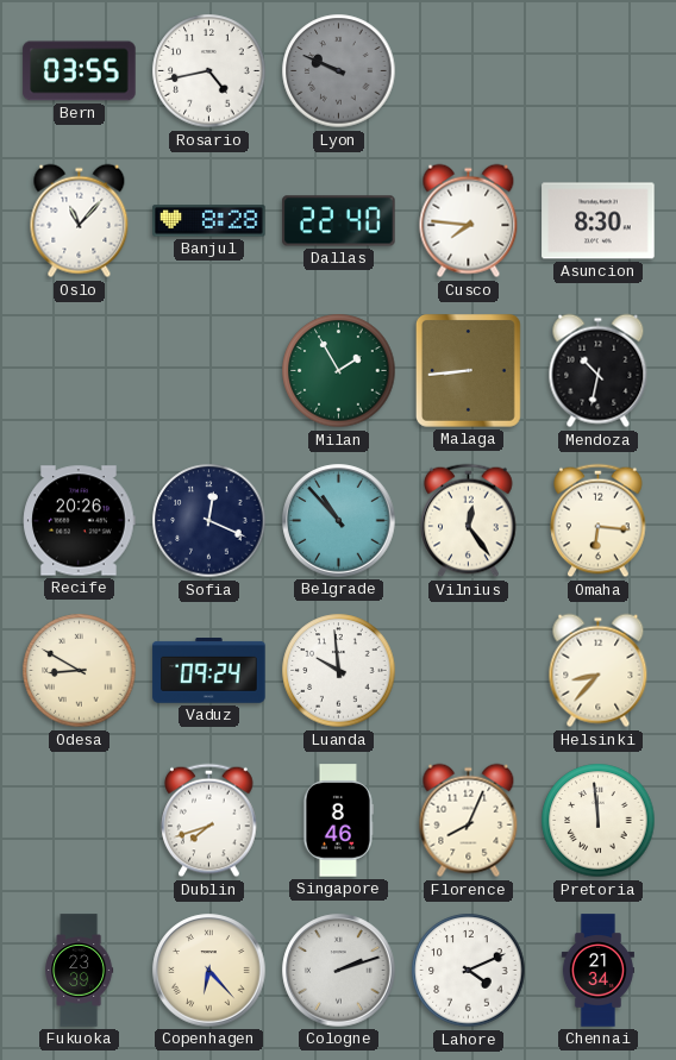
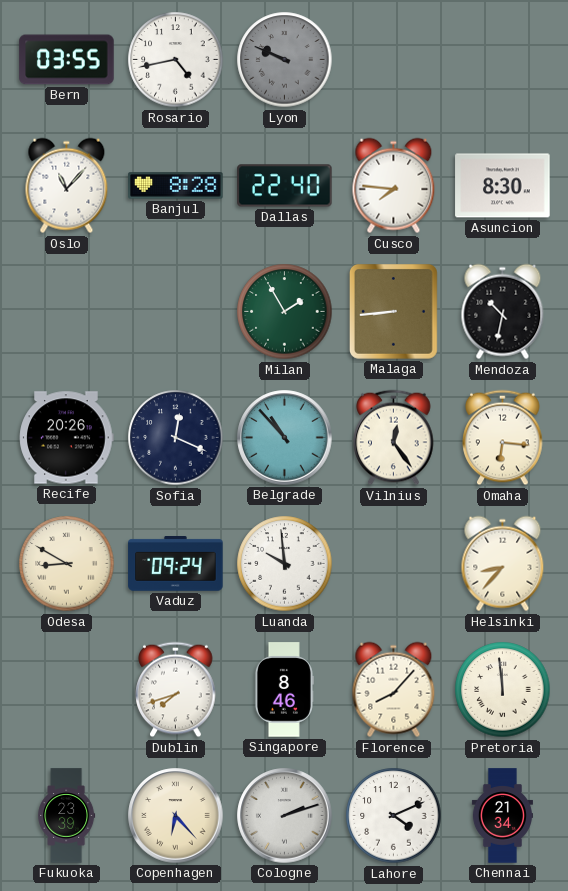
Florence: 8:04 -> 8:07 (394, 690)
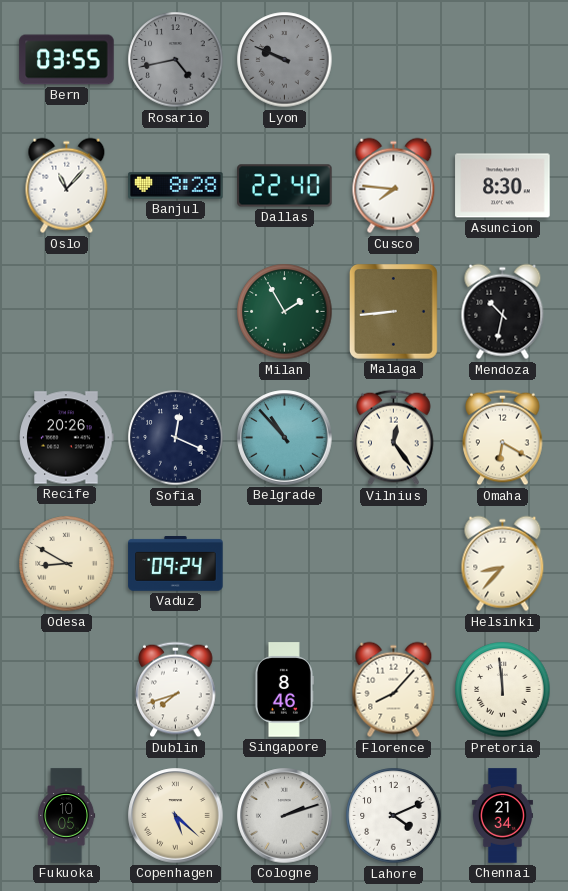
Rosario dial: white -> grey (176, 60)
Omaha: 6:16 -> 6:20 (503, 438)
Luanda: 9:59 -> none (285, 564)
Fukuoka: 23:39 -> 10:05 (67, 816)
Copenhagen: 6:23 -> 5:22 (176, 816)
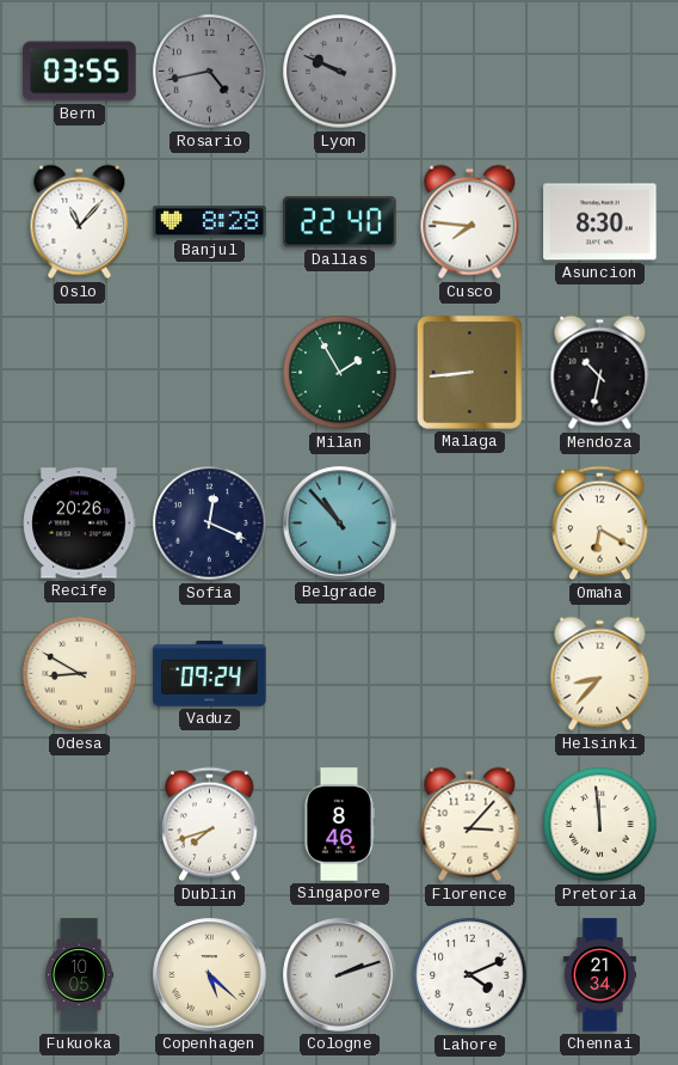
Vilnius: 12:24 -> none (394, 438)
Florence: 8:07 -> 3:07 (470, 825)
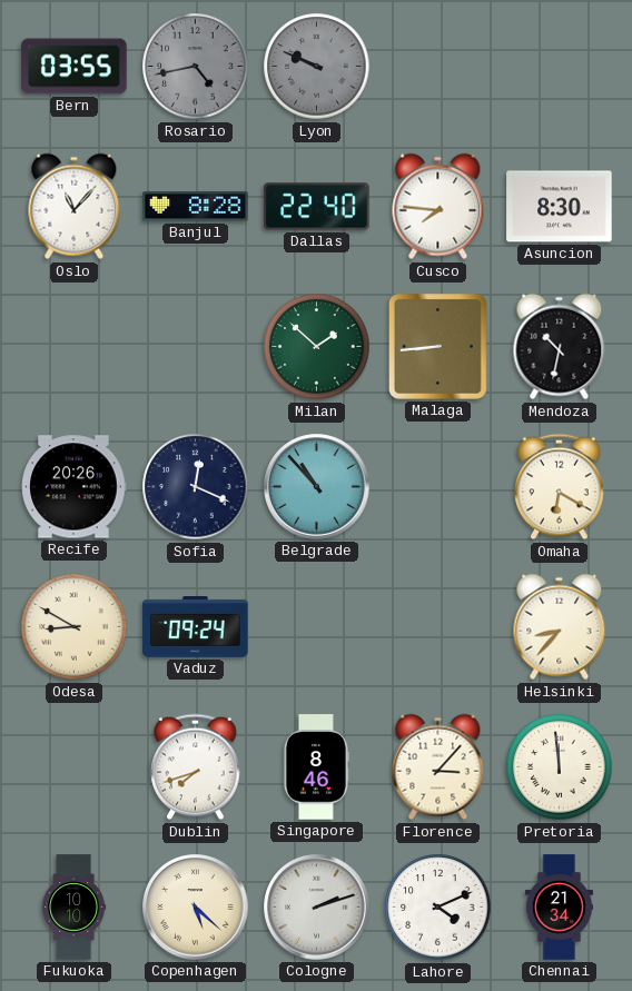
Milan: 1:55 -> 1:52 (317, 347)
Fukuoka: 10:05 -> 10:10 (75, 908)
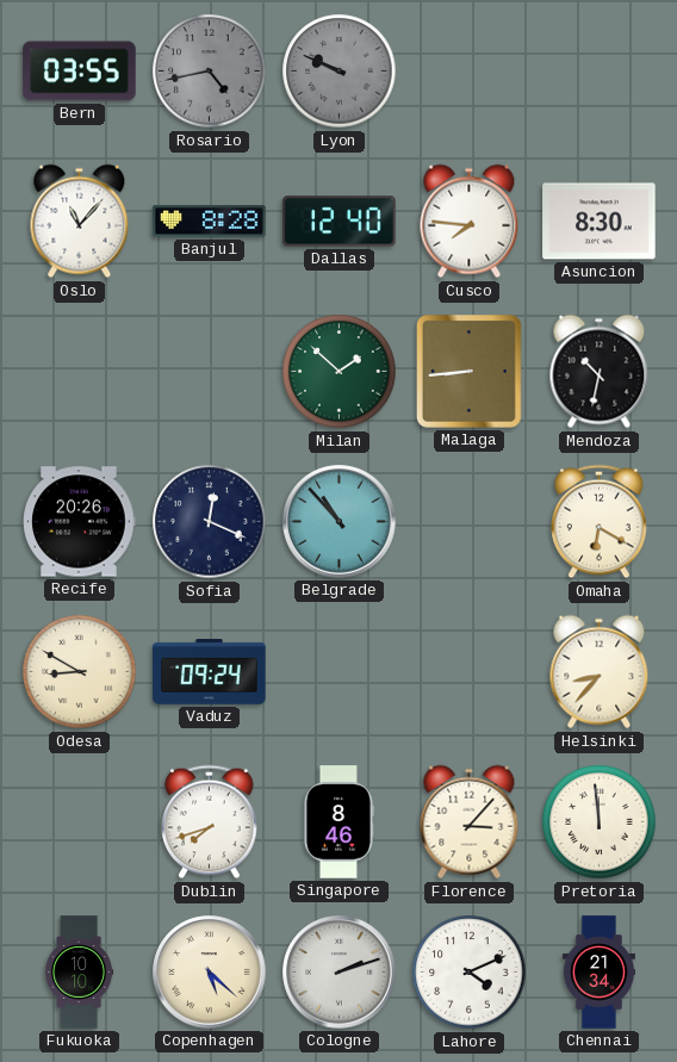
Dallas: 22:40 -> 12:40 (340, 222)
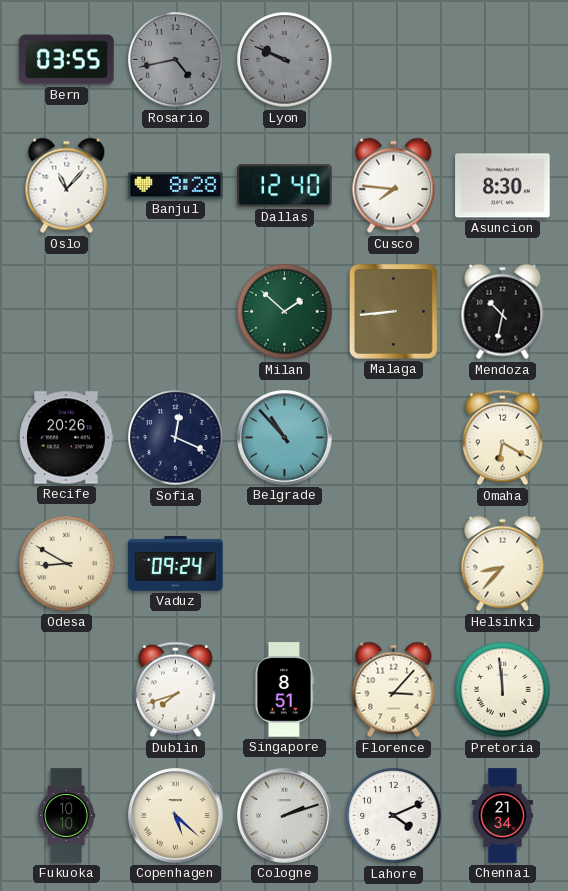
Singapore: 8:46 -> 8:51 (284, 690)
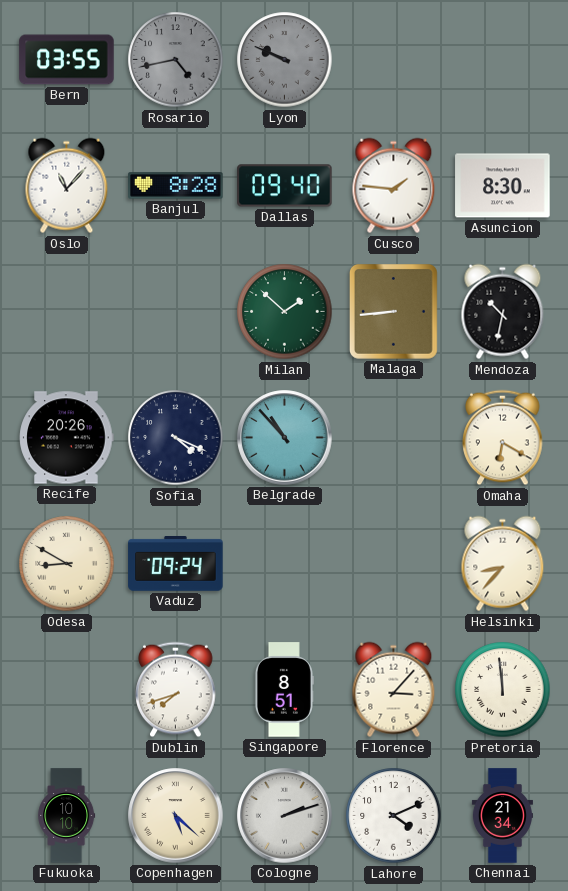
Dallas: 12:40 -> 09:40 (285, 186)
Cusco: 7:46 -> 1:46 (394, 186)
Sofia: 12:19 -> 4:19 (176, 438)
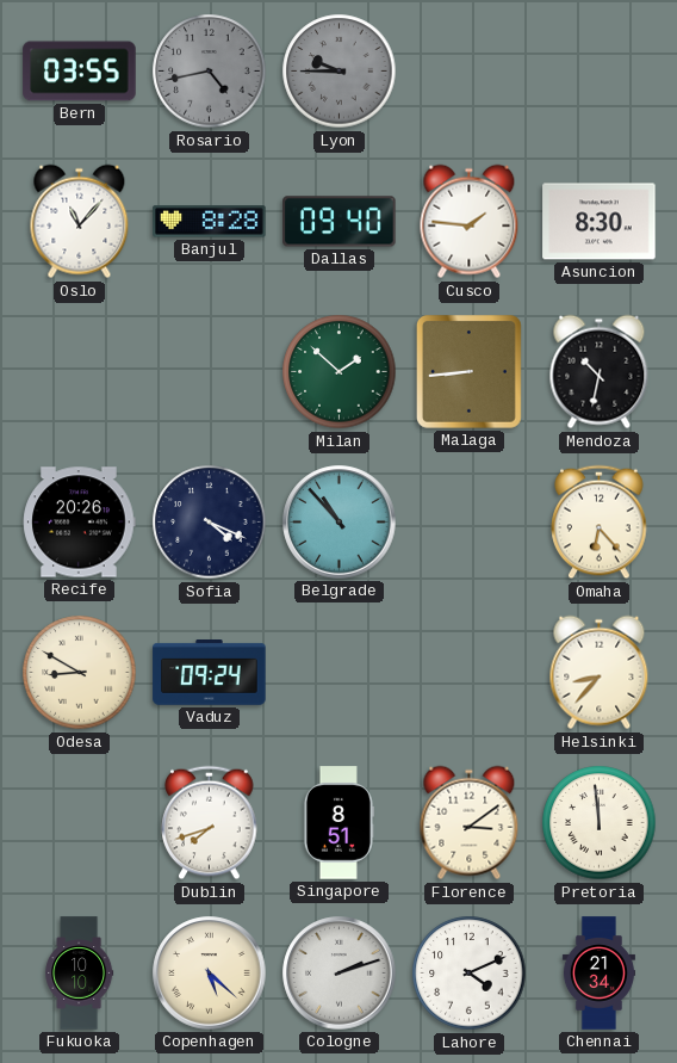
Lyon: 9:49 -> 9:45 (340, 72)
Omaha: 6:20 -> 6:23 (600, 523)
Florence: 3:07 -> 3:09 (470, 823)
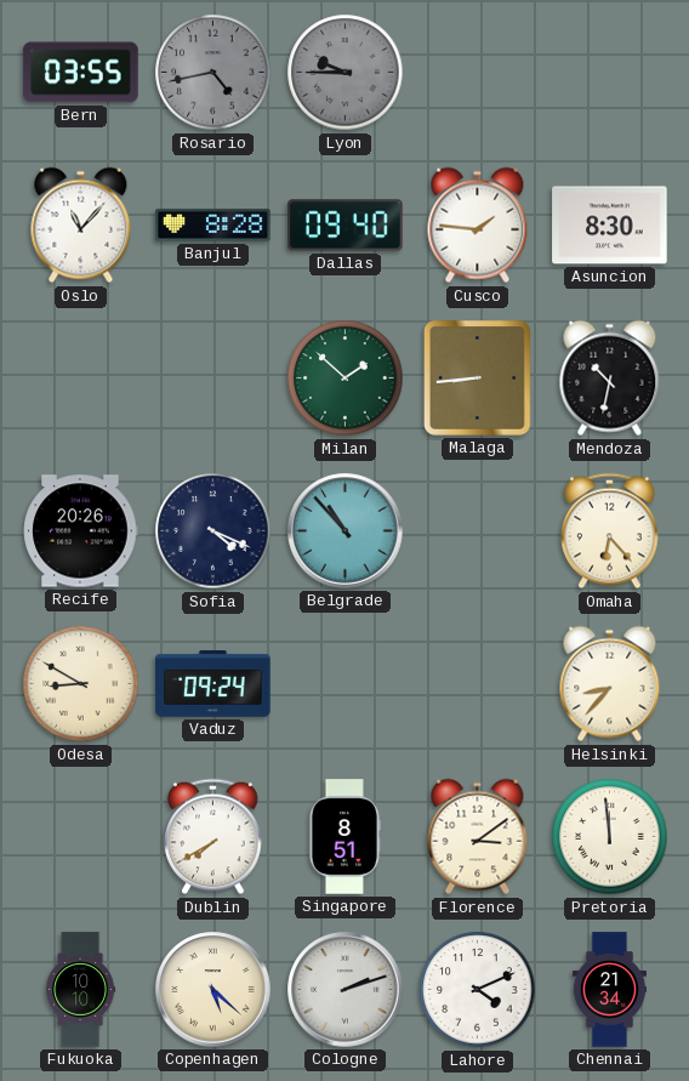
Dublin: 7:42 -> 7:40 (213, 837)
